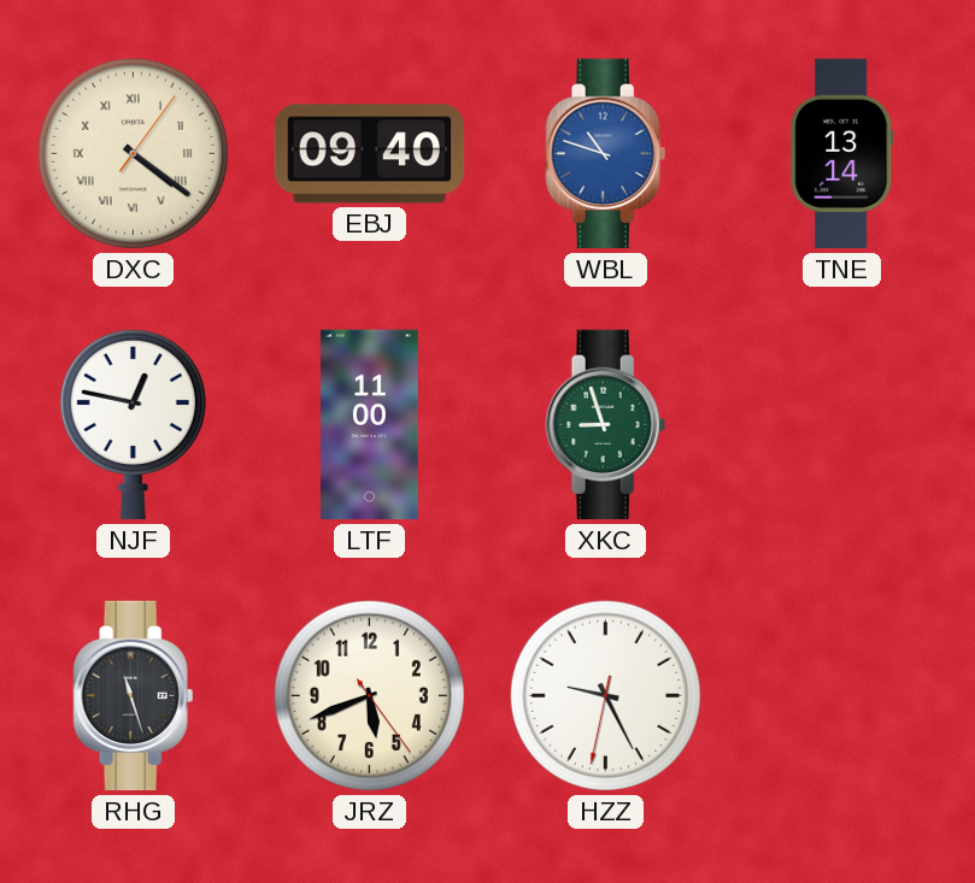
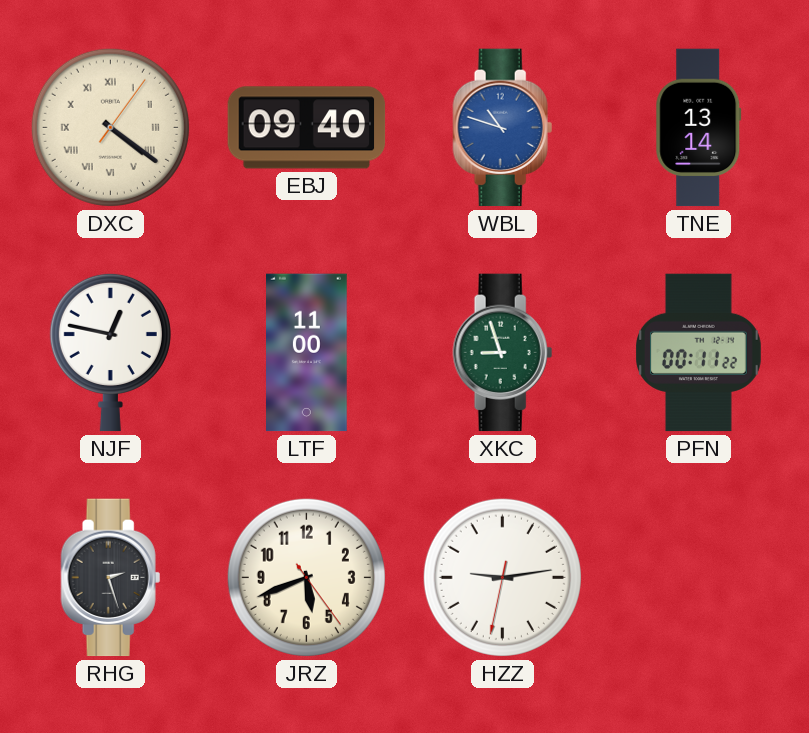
PFN: none -> 00:11 (699, 353)
RHG: 11:27 -> 2:27 (111, 578)
HZZ: 9:25 -> 9:13 (502, 577)
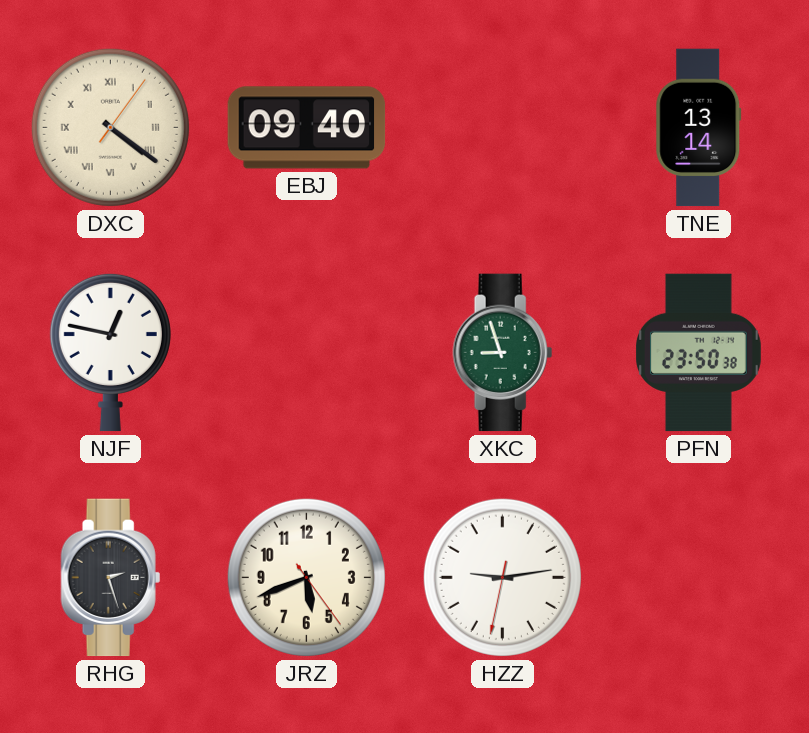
WBL: 10:48 -> none (503, 128)
LTF: 11:00 -> none (307, 353)
PFN: 00:11 -> 23:50 (699, 353)
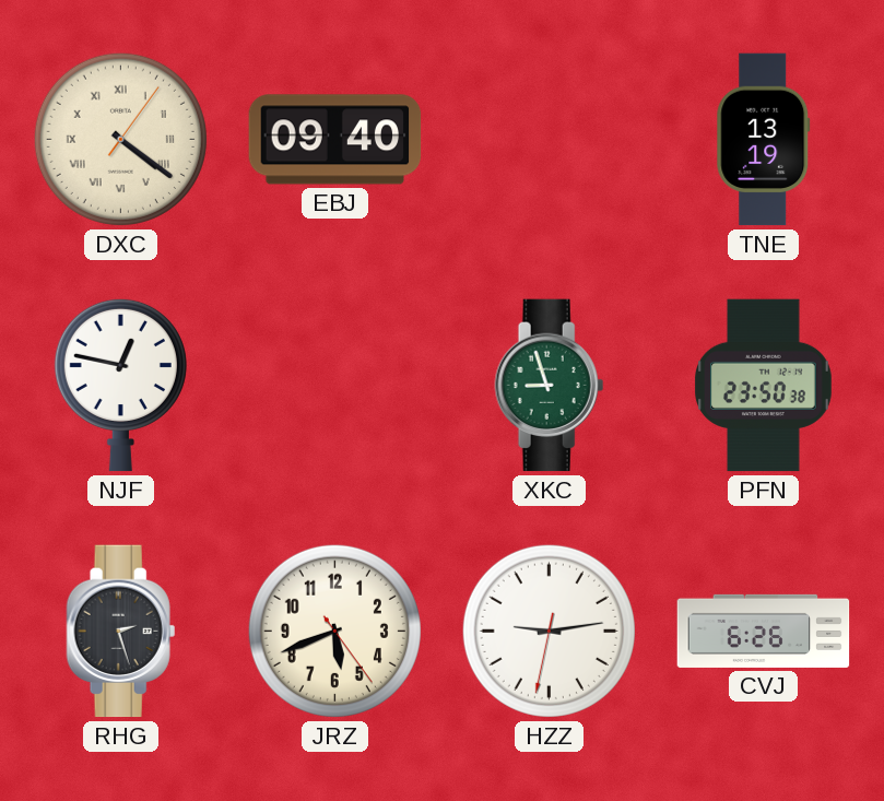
TNE: 13:14 -> 13:19 (764, 140)
CVJ: none -> 6:26 (764, 631)
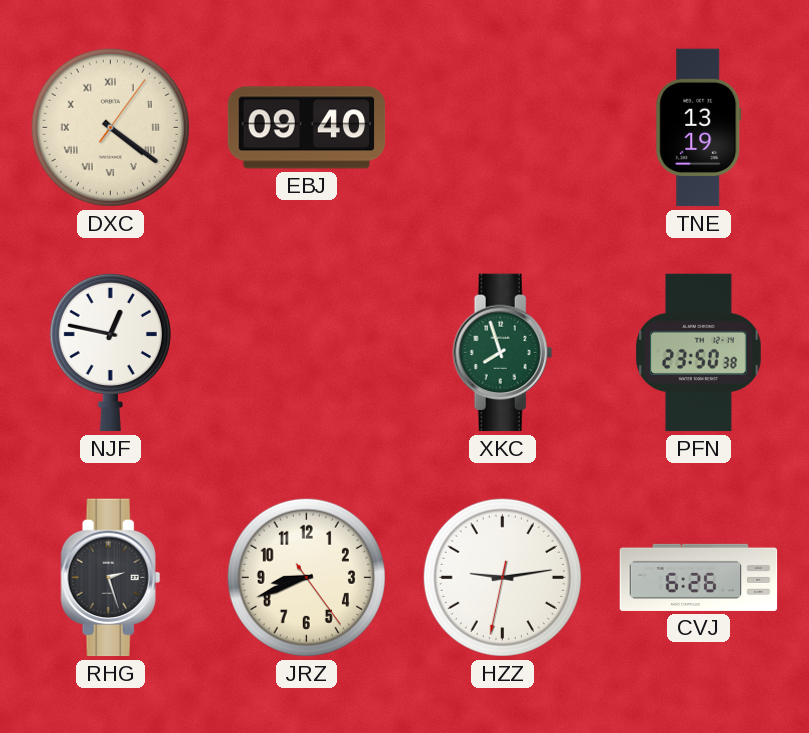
XKC: 8:57 -> 7:57 (503, 353)
JRZ: 5:41 -> 8:41 (306, 577)
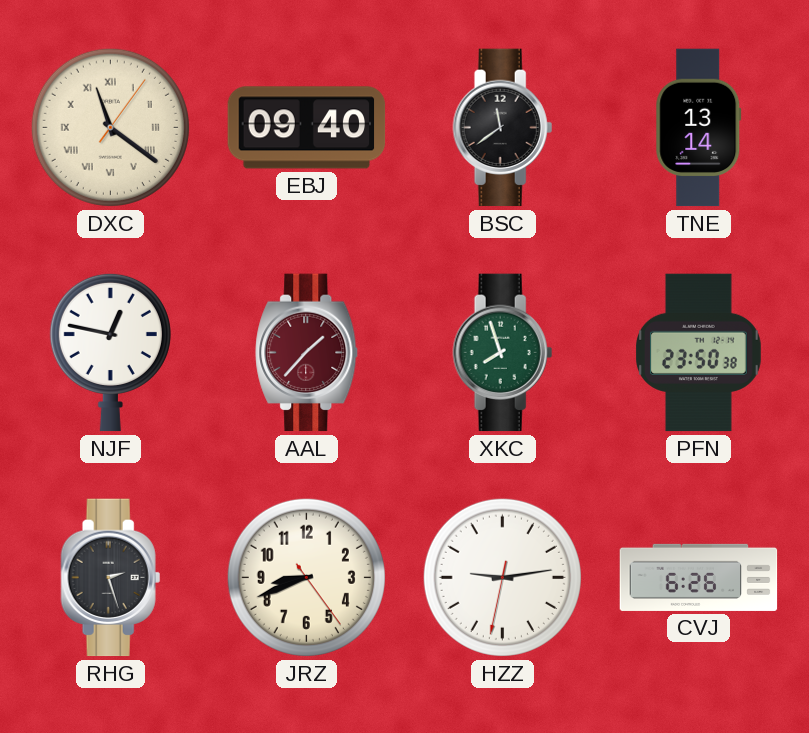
DXC: 4:21 -> 11:21 (110, 127)
BSC: none -> 11:39 (503, 128)
TNE: 13:19 -> 13:14 (699, 128)
AAL: none -> 1:37 (307, 353)
